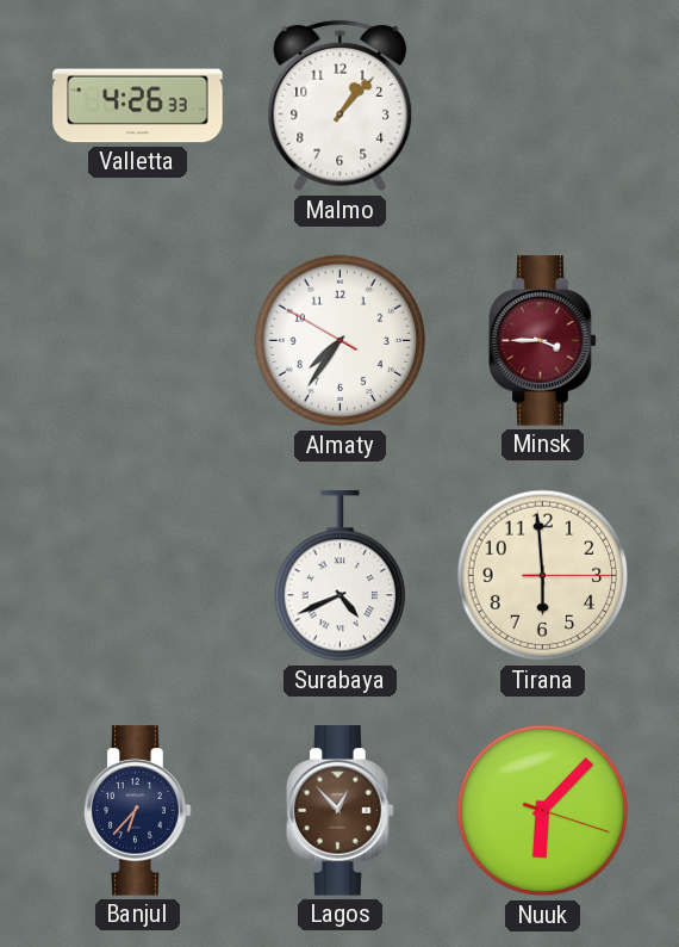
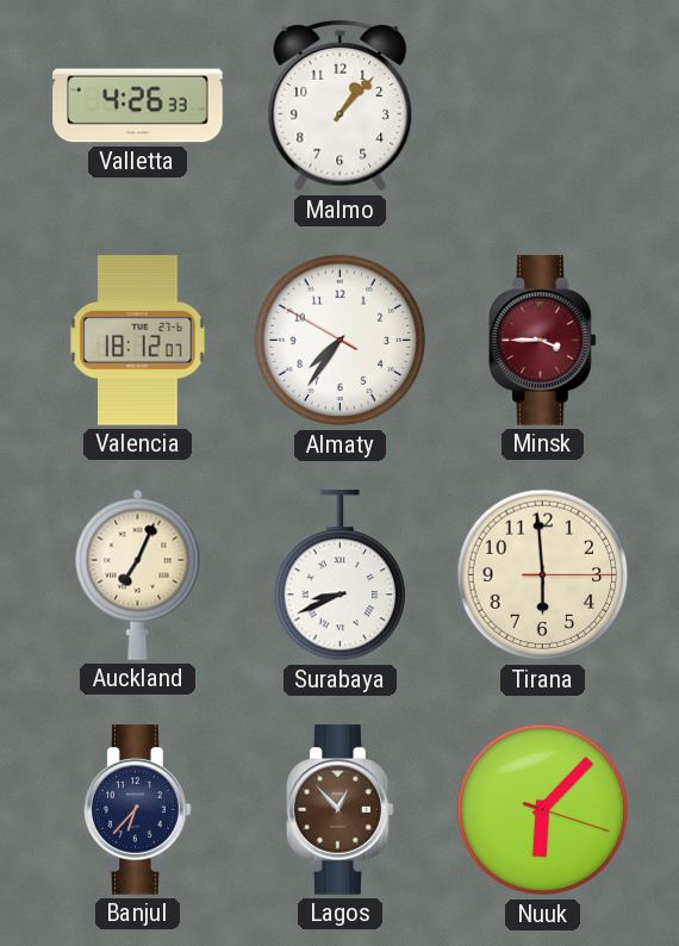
Valencia: none -> 18:12 (138, 341)
Auckland: none -> 7:04 (138, 574)
Surabaya: 4:41 -> 8:41 (341, 575)
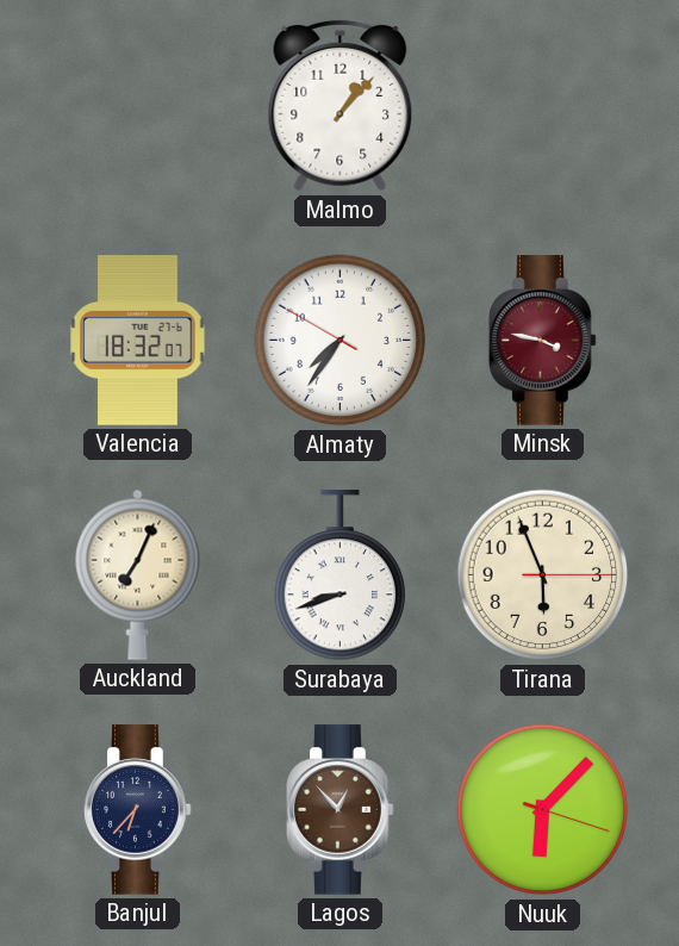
Valletta: 4:26 -> none (138, 106)
Valencia: 18:12 -> 18:32 (138, 341)
Minsk: 3:45 -> 3:47 (543, 341)
Surabaya: 8:41 -> 8:42 (341, 575)
Tirana: 5:59 -> 5:56 (543, 575)
